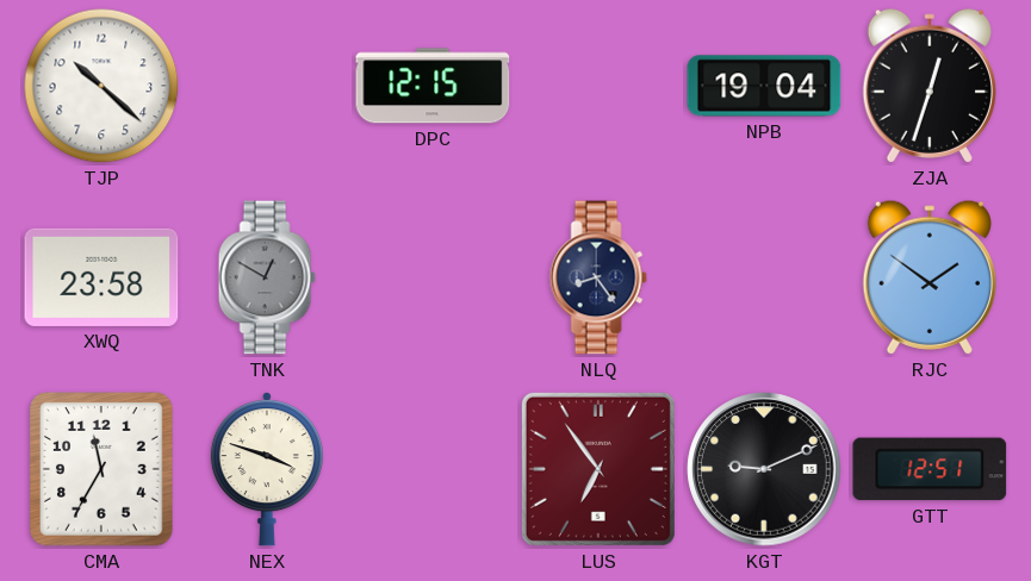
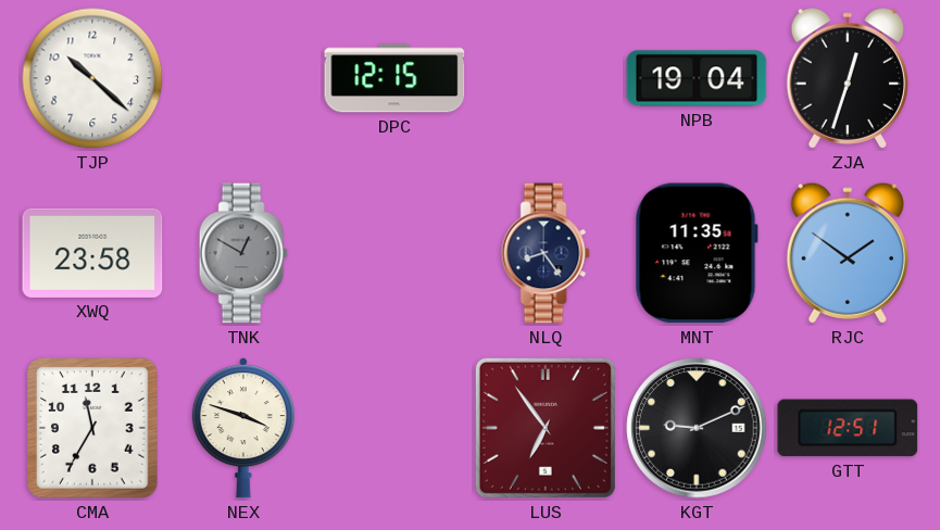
MNT: none -> 11:35 (697, 253)
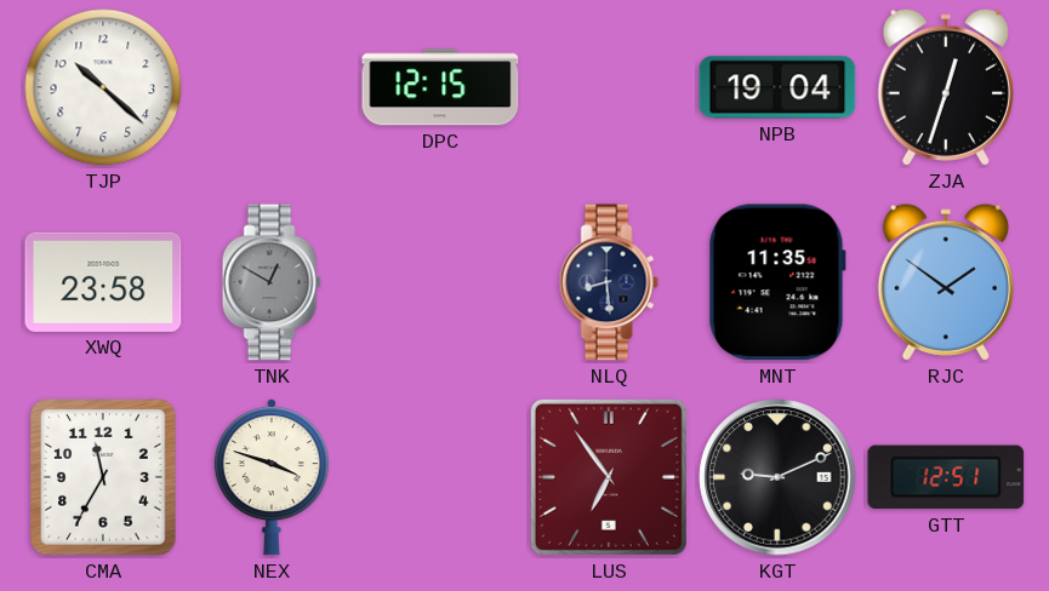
NLQ: 8:24 -> 8:29 (609, 282)
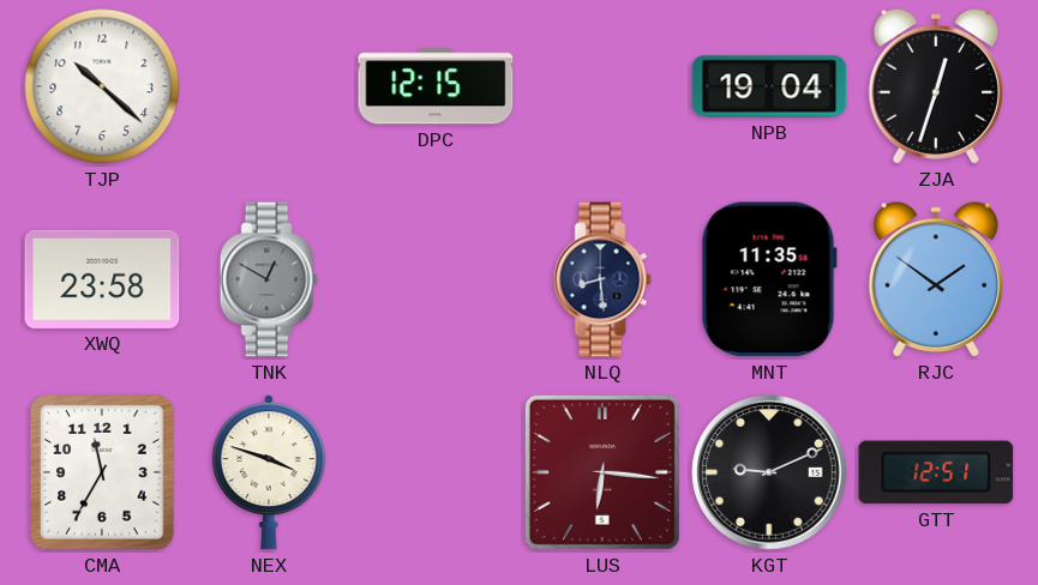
LUS: 6:54 -> 6:16 (602, 472)
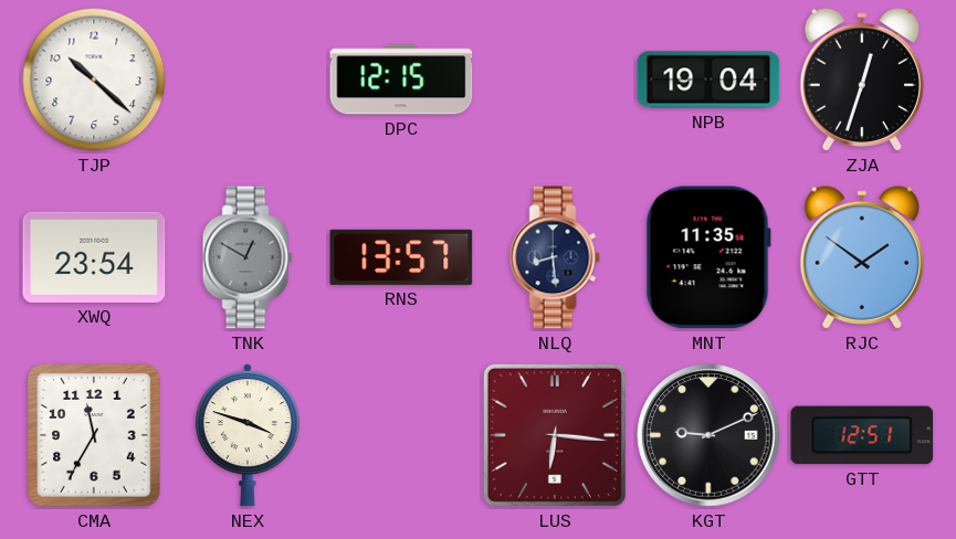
XWQ: 23:58 -> 23:54 (94, 257)
RNS: none -> 13:57 (401, 257)
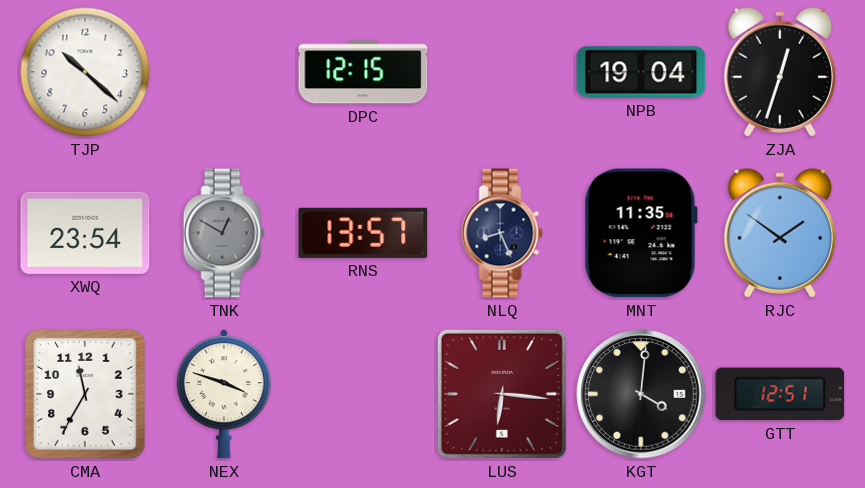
NLQ: 8:29 -> 8:26 (502, 233)
KGT: 9:11 -> 4:01 (641, 394)
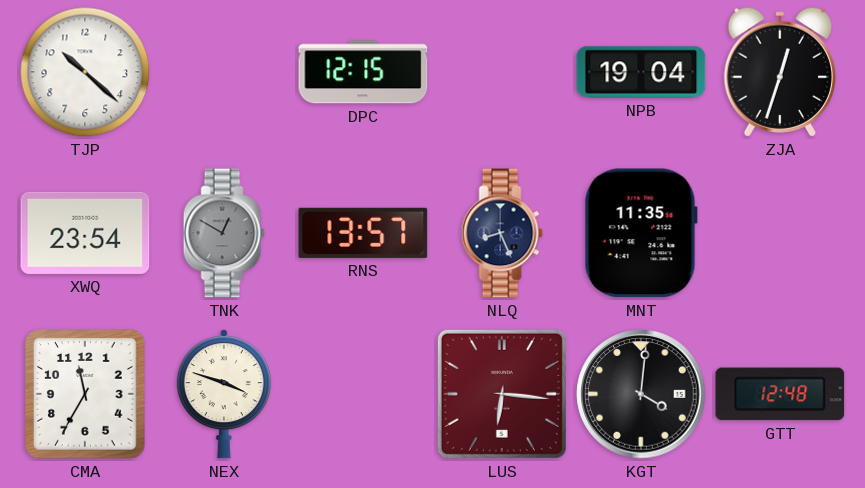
RJC: 1:51 -> none (780, 233)
GTT: 12:51 -> 12:48 (780, 394)
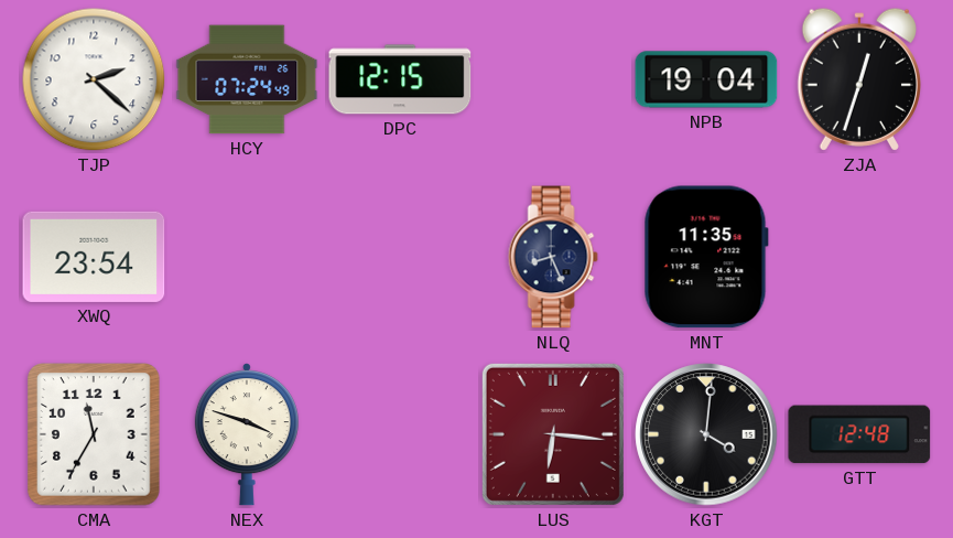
TJP: 10:22 -> 2:22 (94, 79)
HCY: none -> 07:24 (247, 79)
TNK: 12:50 -> none (224, 233)
RNS: 13:57 -> none (363, 233)
